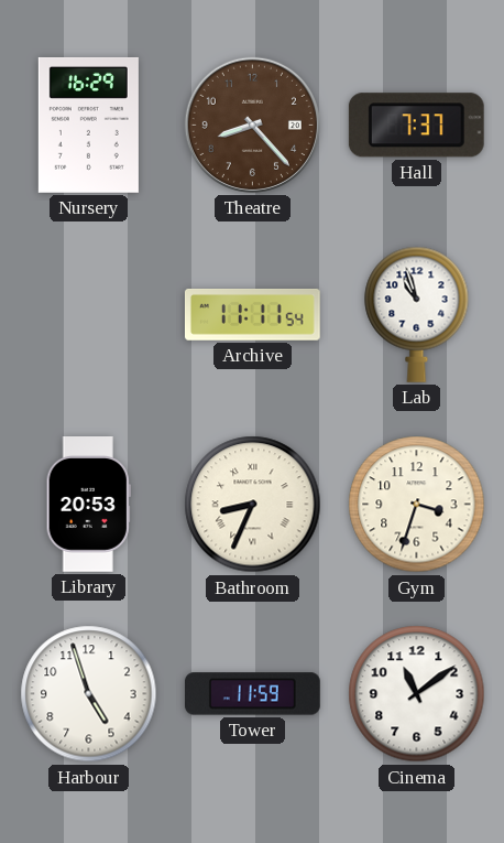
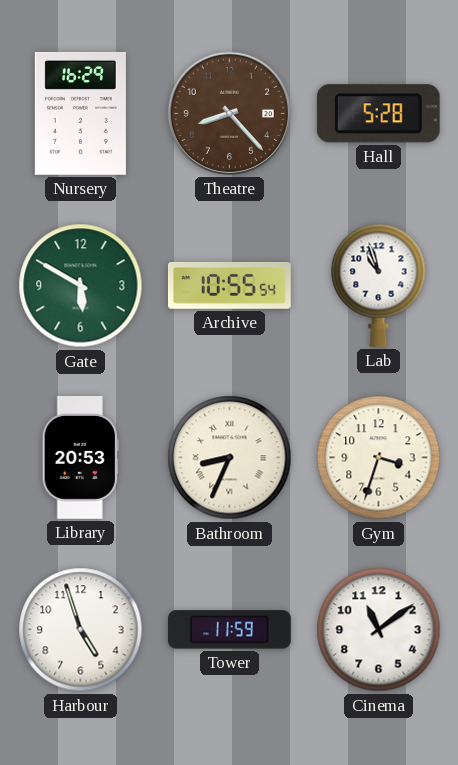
Hall: 7:37 -> 5:28 (378, 114)
Gate: none -> 5:50 (81, 286)
Archive: 11:11 -> 10:55 (229, 285)
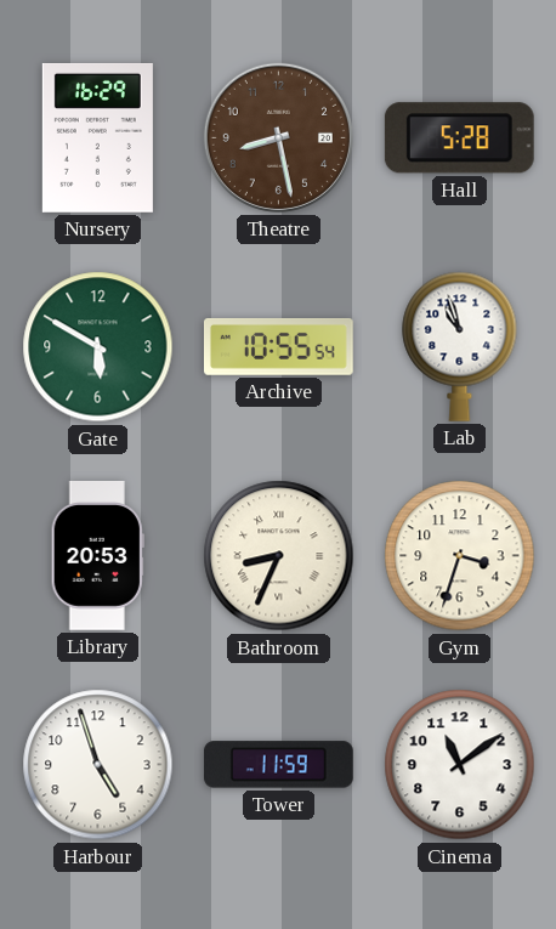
Theatre: 8:23 -> 8:28 (278, 137)
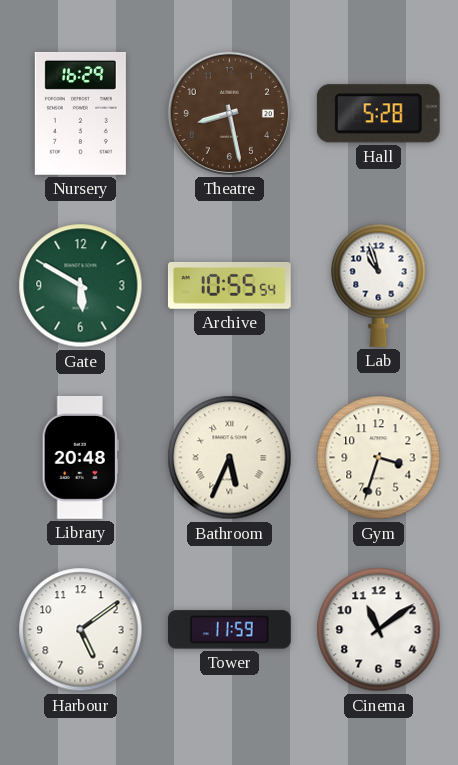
Library: 20:53 -> 20:48 (80, 458)
Bathroom: 8:34 -> 5:34 (230, 458)
Harbour: 4:57 -> 5:09 (81, 630)
